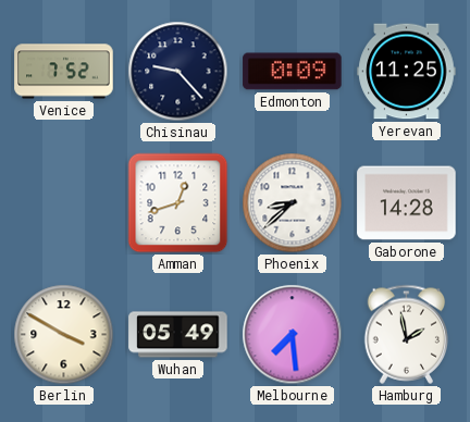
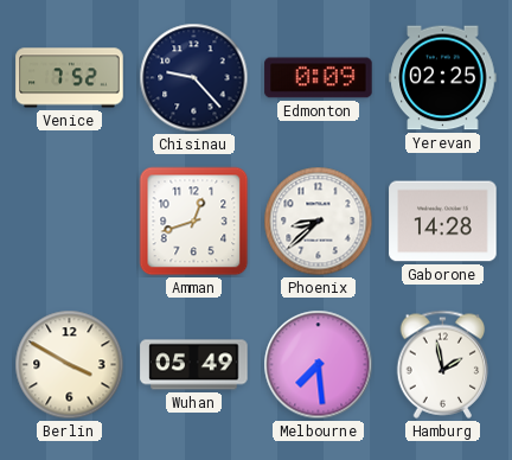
Yerevan: 11:25 -> 02:25 (443, 78)
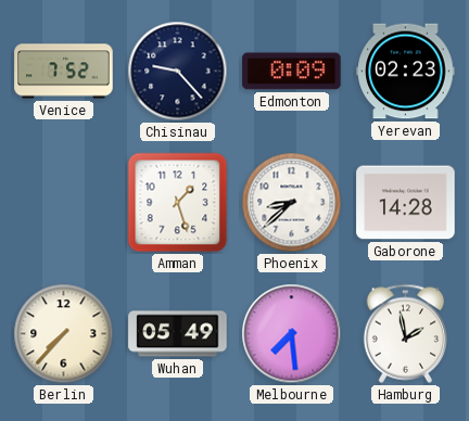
Yerevan: 02:25 -> 02:23 (406, 72)
Amman: 12:42 -> 1:27 (178, 203)
Berlin: 3:50 -> 7:37 (64, 334)
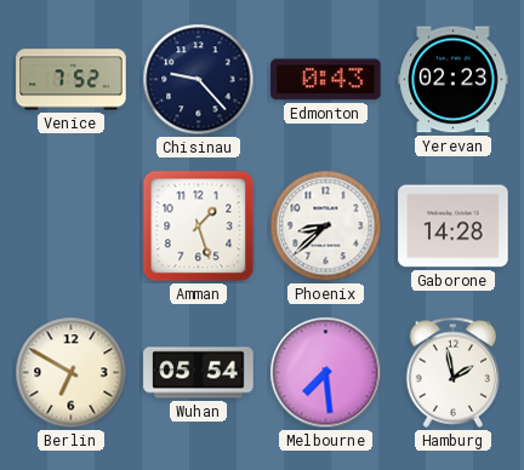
Edmonton: 0:09 -> 0:43 (326, 80)
Berlin: 7:37 -> 6:50 (72, 373)
Wuhan: 05:49 -> 05:54 (199, 373)
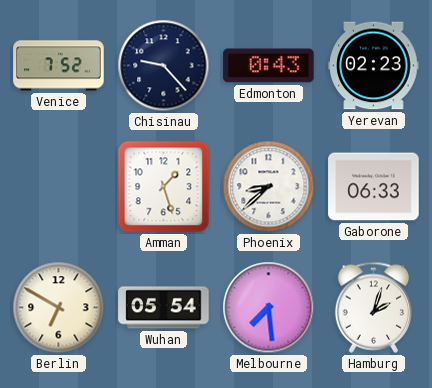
Gaborone: 14:28 -> 06:33 (374, 187)
Hamburg: 1:58 -> 2:03 (374, 307)
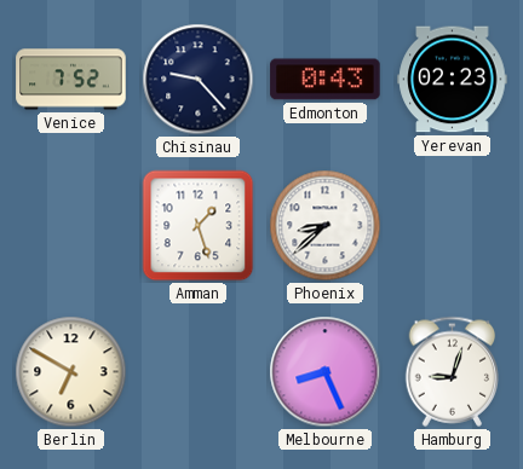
Gaborone: 06:33 -> none (374, 187)
Wuhan: 05:54 -> none (164, 308)
Melbourne: 7:29 -> 8:26 (326, 372)
Hamburg: 2:03 -> 9:03 (453, 371)
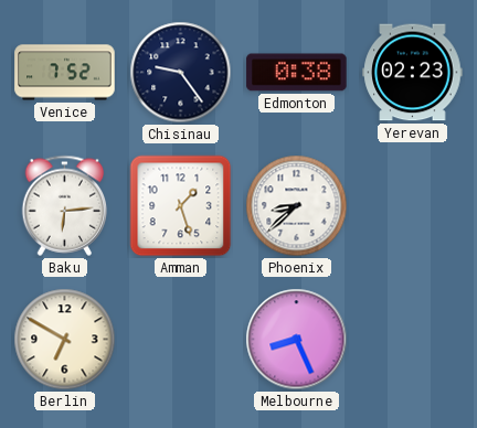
Chisinau: 9:23 -> 9:24 (181, 73)
Edmonton: 0:43 -> 0:38 (297, 73)
Baku: none -> 6:14 (65, 205)
Hamburg: 9:03 -> none (453, 371)
